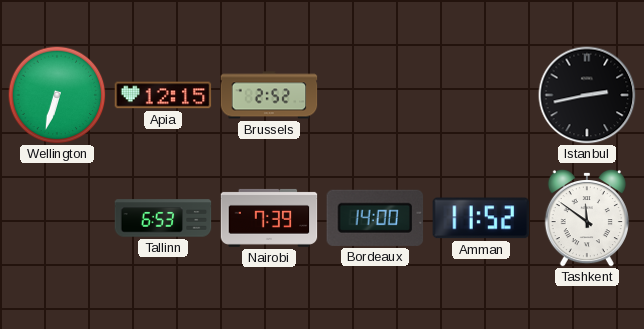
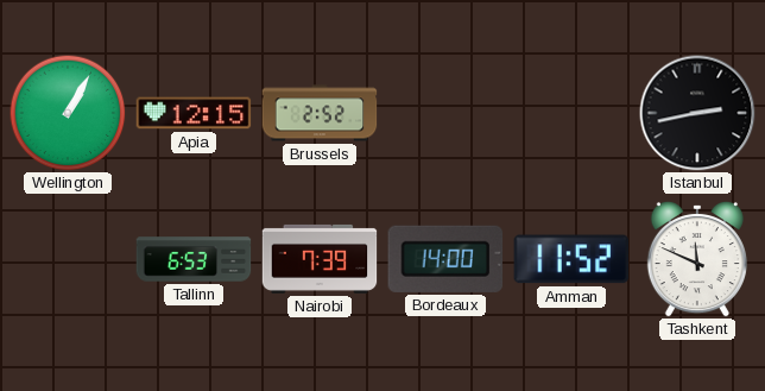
Wellington: 6:33 -> 1:05 (68, 113)
Tashkent: 11:51 -> 11:49 (697, 259)
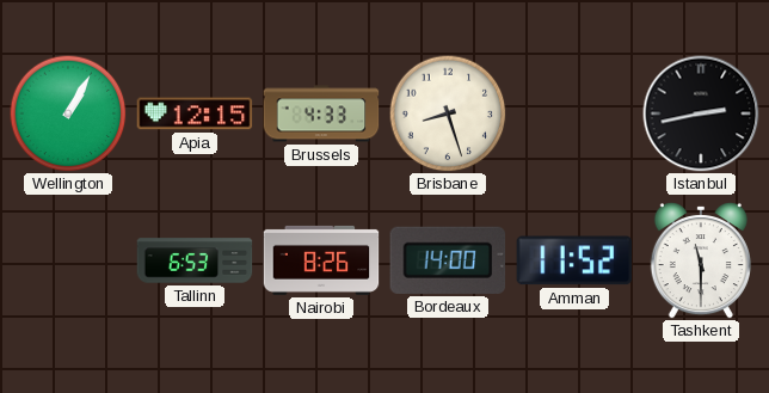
Brussels: 2:52 -> 4:33 (321, 113)
Brisbane: none -> 8:27 (448, 113)
Nairobi: 7:39 -> 8:26 (321, 260)
Tashkent: 11:49 -> 11:30 (701, 260)
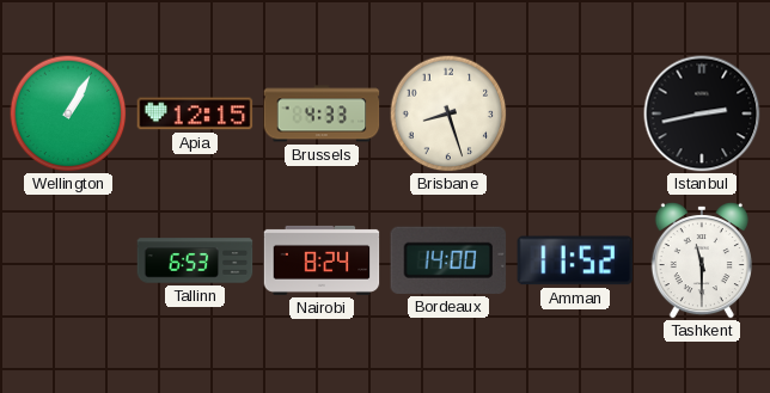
Nairobi: 8:26 -> 8:24 (322, 260)
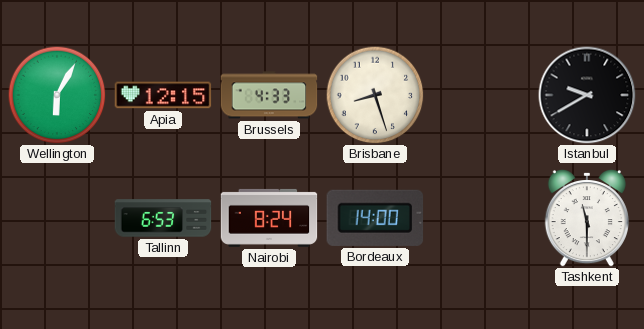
Wellington: 1:05 -> 6:05 (57, 95)
Istanbul: 2:43 -> 9:40 (587, 95)
Amman: 11:52 -> none (575, 260)
